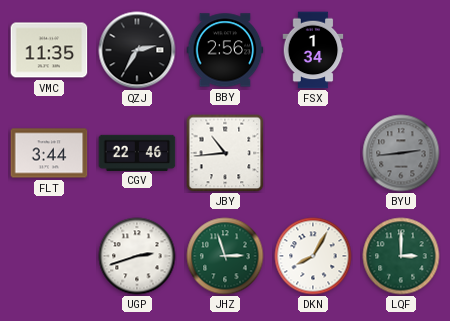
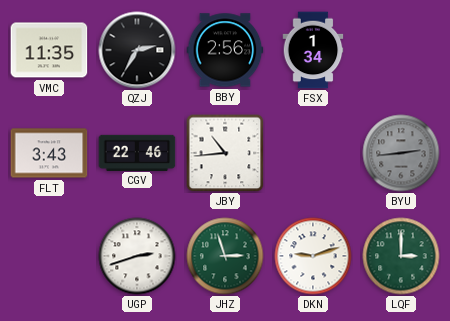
FLT: 3:44 -> 3:43 (49, 153)
DKN: 8:05 -> 9:12 (313, 256)
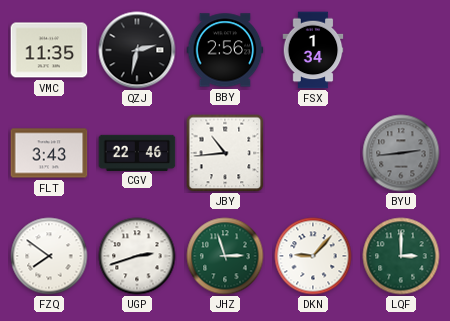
QZJ: 2:35 -> 2:32 (137, 50)
FZQ: none -> 7:51 (49, 256)
DKN: 9:12 -> 9:07 (313, 256)
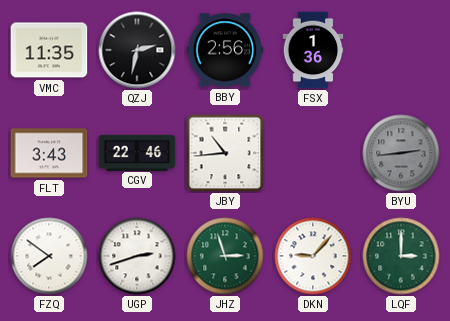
FSX: 1:34 -> 1:36 (313, 50)
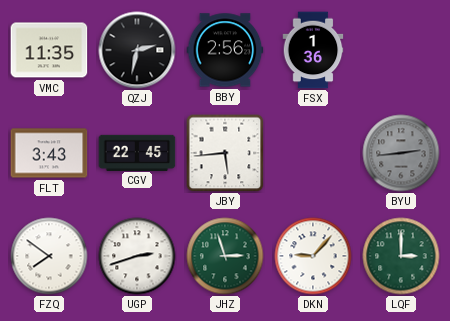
CGV: 22:46 -> 22:45 (137, 152)
JBY: 10:44 -> 5:44 (225, 153)
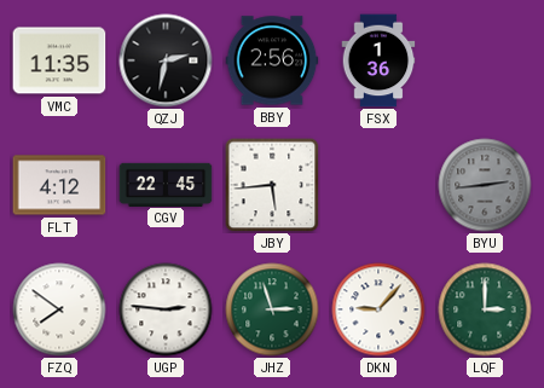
FLT: 3:43 -> 4:12 (59, 185)
UGP: 2:42 -> 2:46 (166, 309)
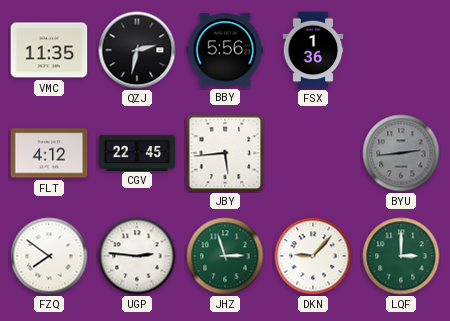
BBY: 2:56 -> 5:56 (225, 50)
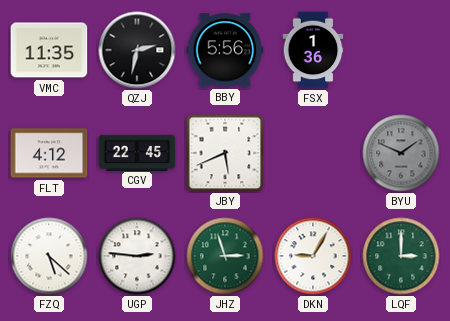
JBY: 5:44 -> 5:41 (225, 153)
BYU: 2:44 -> 1:49 (401, 153)
FZQ: 7:51 -> 5:22 (49, 256)
DKN: 9:07 -> 9:05 (313, 256)
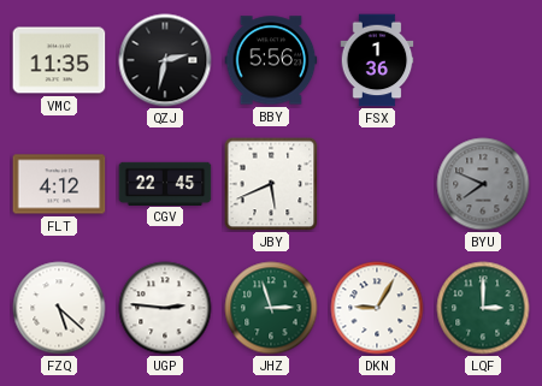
BYU: 1:49 -> 7:49 (483, 184)
